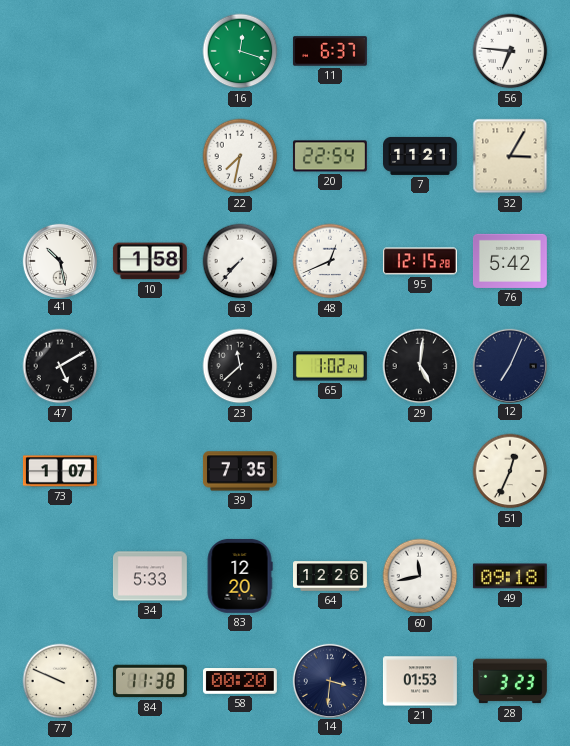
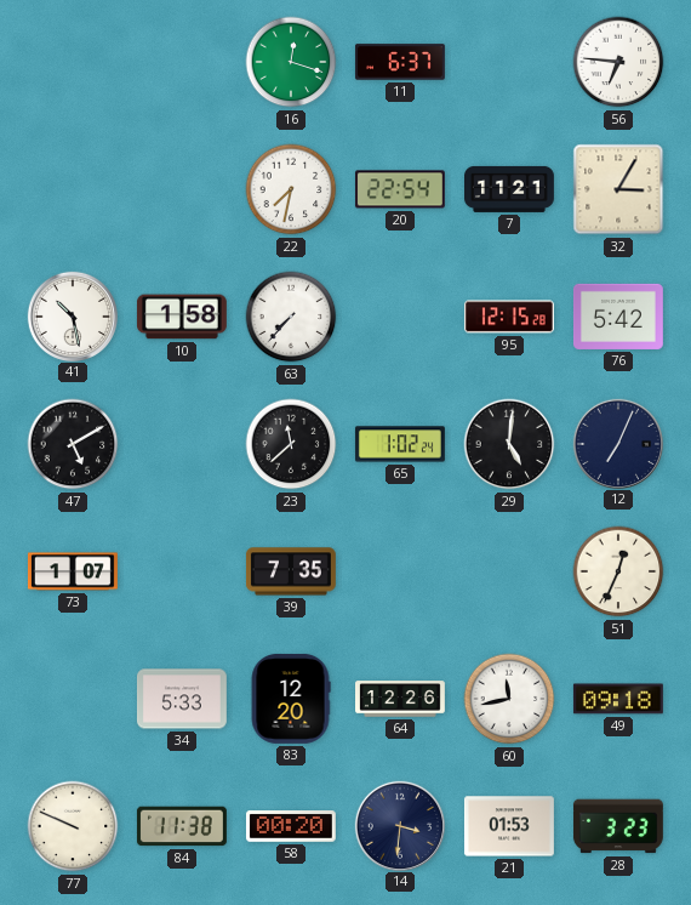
48: 12:41 -> none (330, 261)
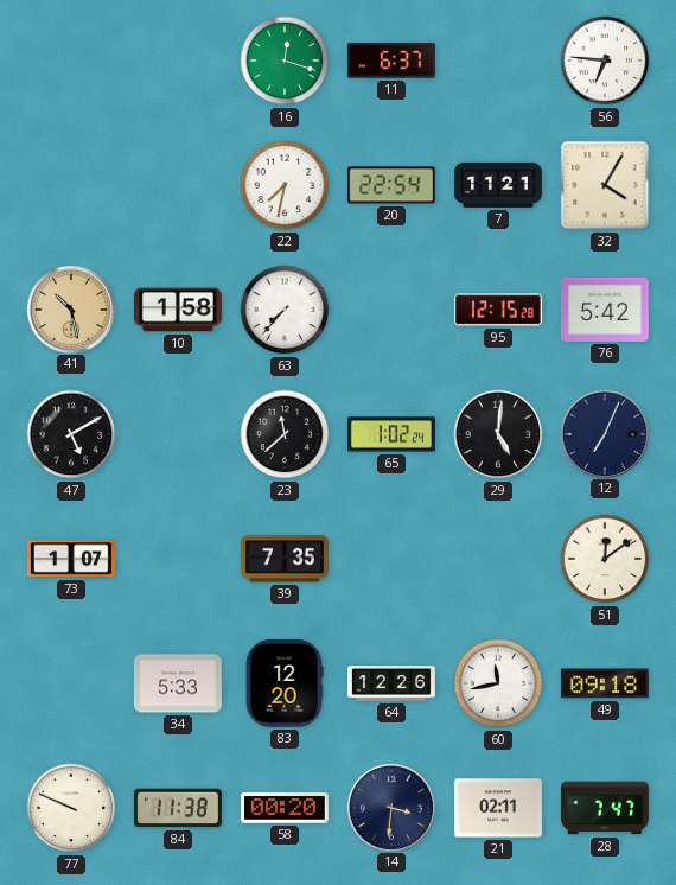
32: 3:05 -> 4:05 (605, 185)
41 dial: white -> champagne (70, 308)
51: 12:34 -> 12:09 (605, 559)
21: 01:53 -> 02:11 (498, 808)
28: 3:23 -> 7:47 (605, 808)
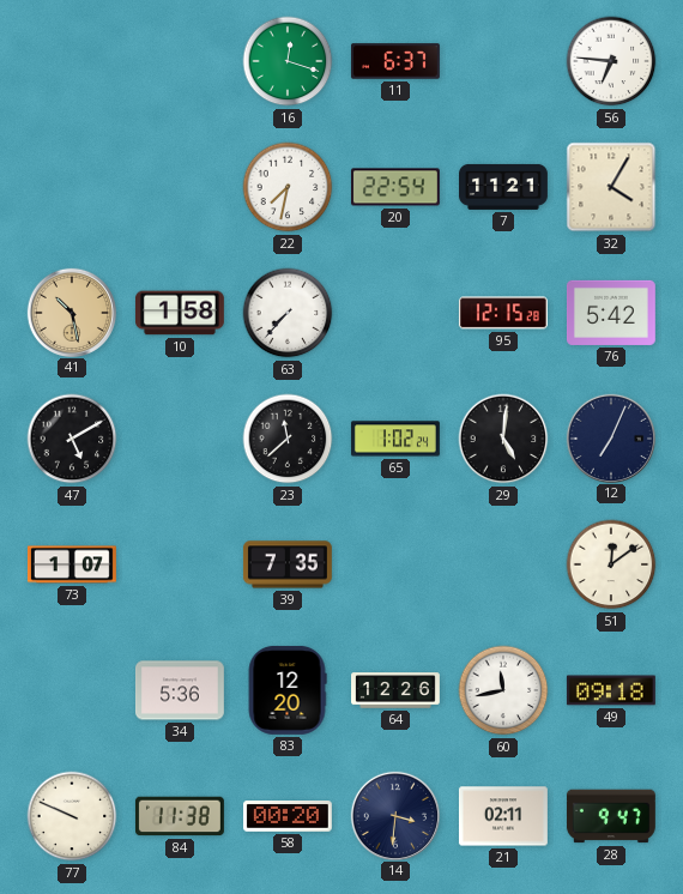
34: 5:33 -> 5:36 (180, 690)
28: 7:47 -> 9:47 (611, 816)
